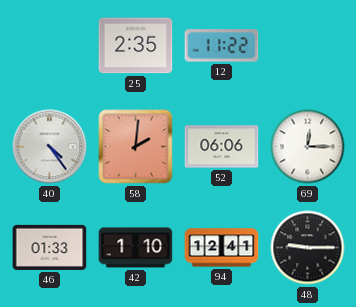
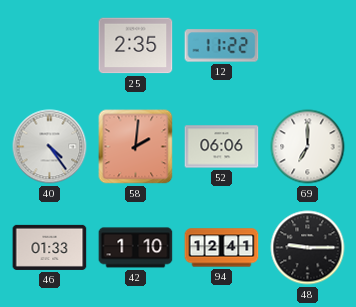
69: 12:15 -> 7:00 (308, 147)
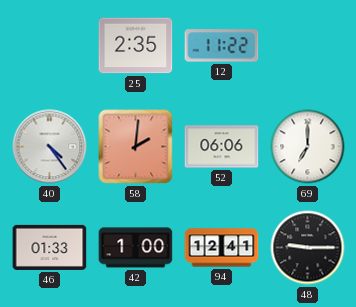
42: 1:10 -> 1:00 (136, 248)
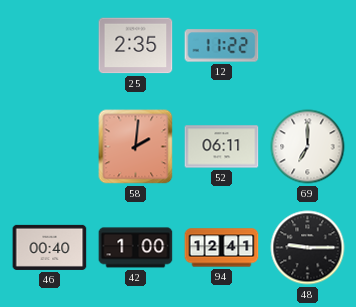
40: 4:24 -> none (50, 147)
52: 06:06 -> 06:11 (222, 147)
46: 01:33 -> 00:40 (50, 247)
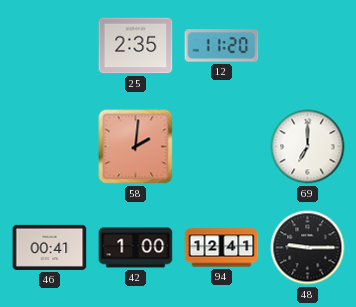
12: 11:22 -> 11:20 (222, 46)
52: 06:11 -> none (222, 147)
46: 00:40 -> 00:41 (50, 247)
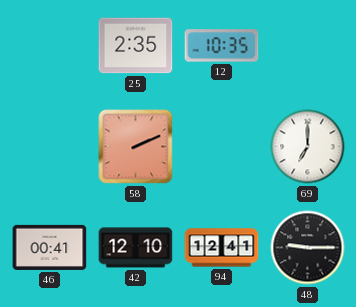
12: 11:20 -> 10:35 (222, 46)
58: 2:01 -> 2:11 (136, 147)
42: 1:00 -> 12:10 (136, 248)
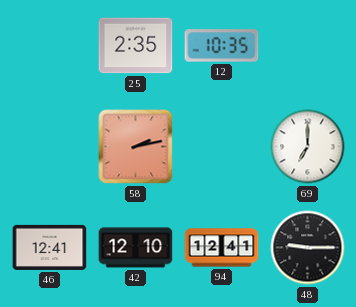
58: 2:11 -> 2:13 (136, 147)
46: 00:41 -> 12:41 (50, 247)
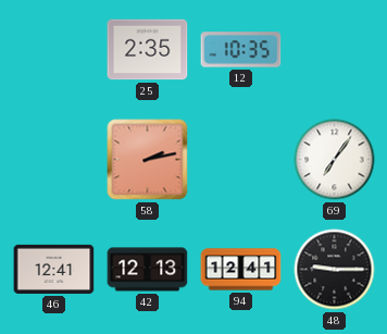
69: 7:00 -> 7:06 (335, 160)
42: 12:10 -> 12:13 (148, 270)
